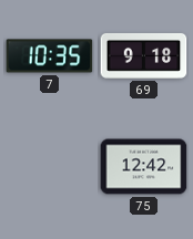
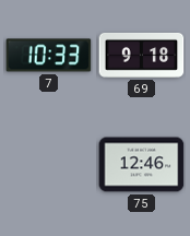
7: 10:35 -> 10:33 (49, 56)
75: 12:42 -> 12:46 (142, 165)
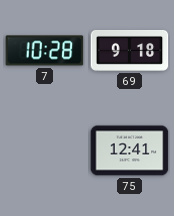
7: 10:33 -> 10:28 (45, 51)
75: 12:46 -> 12:41 (130, 151)
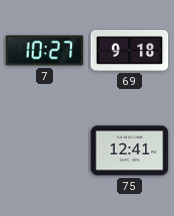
7: 10:28 -> 10:27 (45, 51)
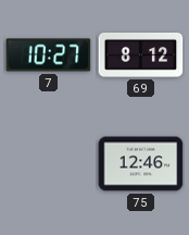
69: 9:18 -> 8:12 (141, 54)
75: 12:41 -> 12:46 (141, 164)
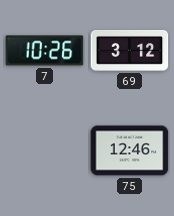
7: 10:27 -> 10:26 (45, 51)
69: 8:12 -> 3:12 (130, 50)
